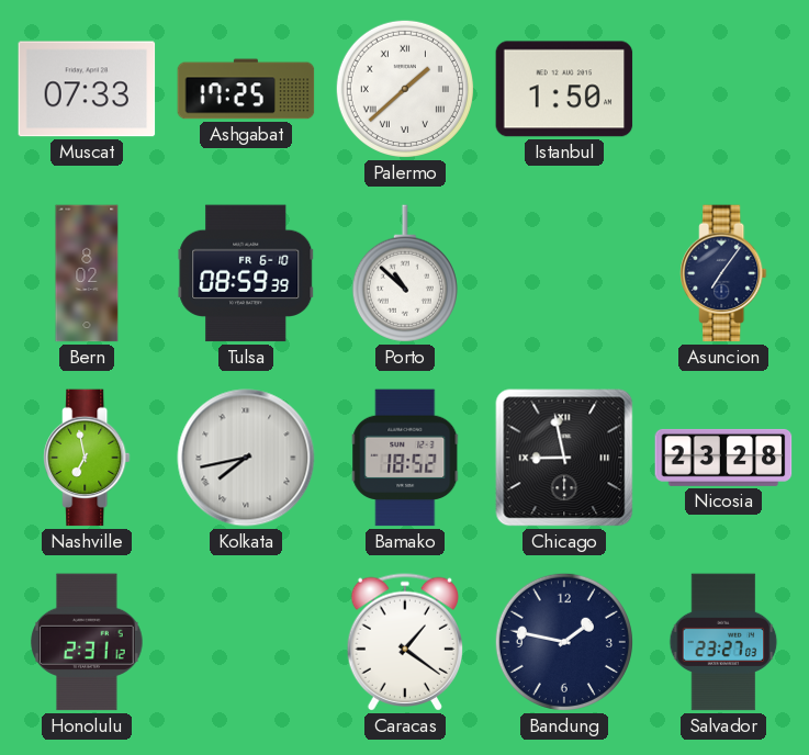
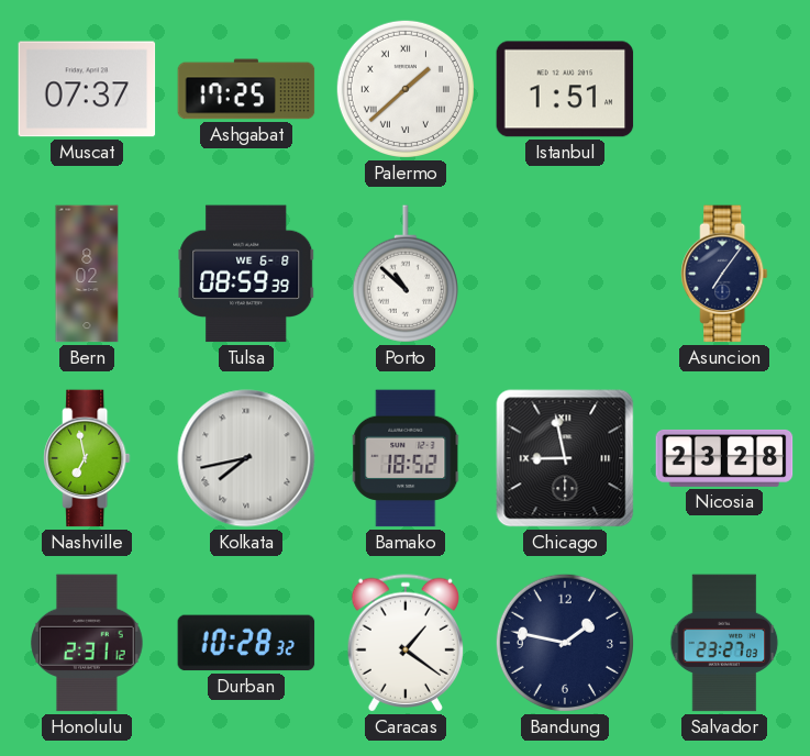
Muscat: 07:33 -> 07:37 (87, 89)
Istanbul: 1:50 -> 1:51 (565, 89)
Tulsa date: FR 6-10 -> WE 6-8 (246, 274)
Durban: none -> 10:28 (246, 643)
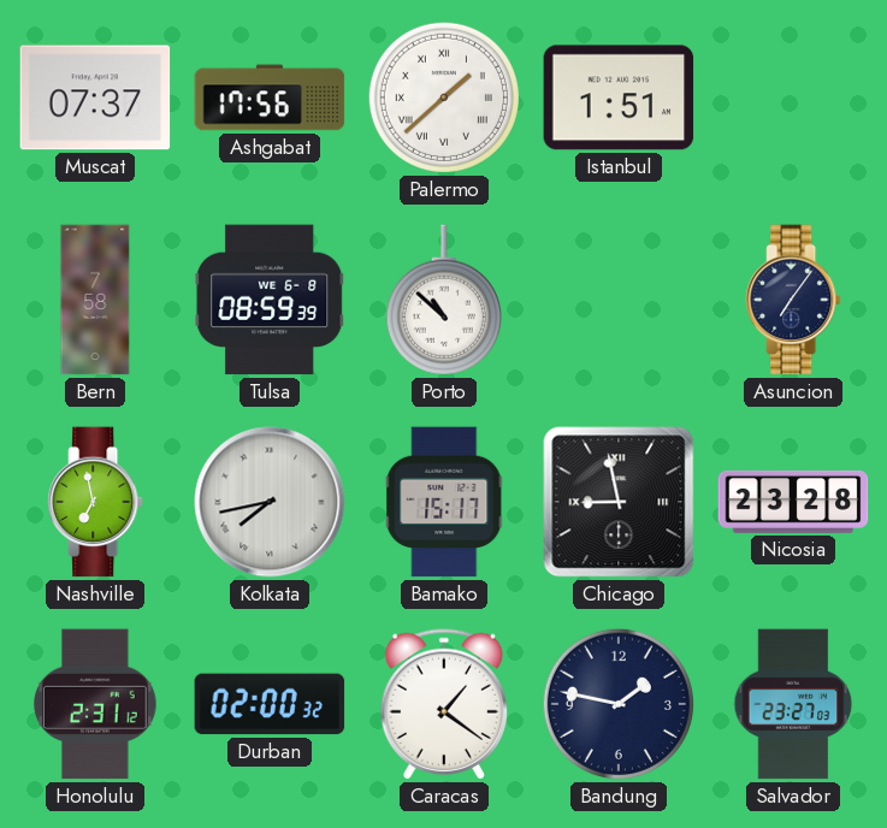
Ashgabat: 17:25 -> 17:56 (270, 97)
Bern: 8:02 -> 7:58 (95, 300)
Bamako: 18:52 -> 15:17 (444, 502)
Durban: 10:28 -> 02:00 (270, 704)
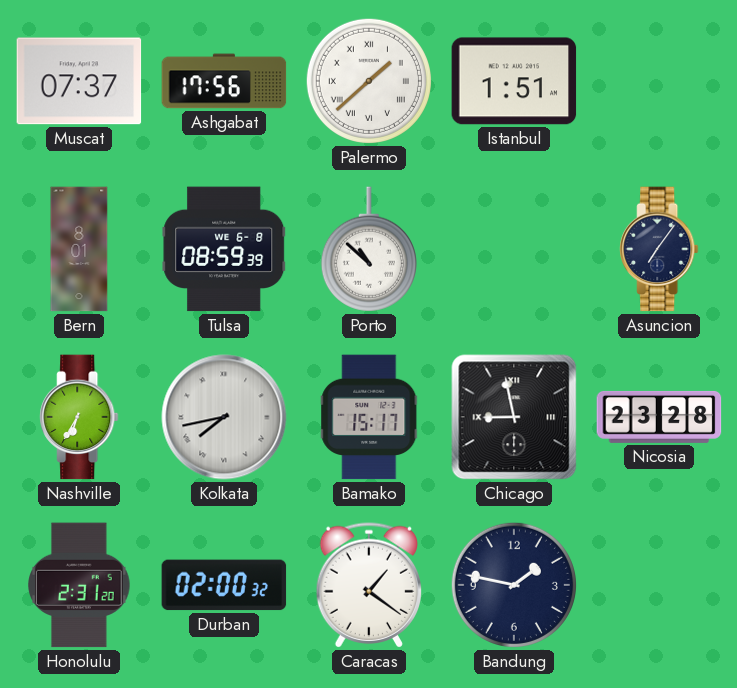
Bern: 7:58 -> 8:01 (79, 249)
Nashville: 6:58 -> 6:35 (79, 417)
Honolulu: 2:31:12 -> 2:31:20 (79, 585)
Salvador: 23:27 -> none (793, 704)
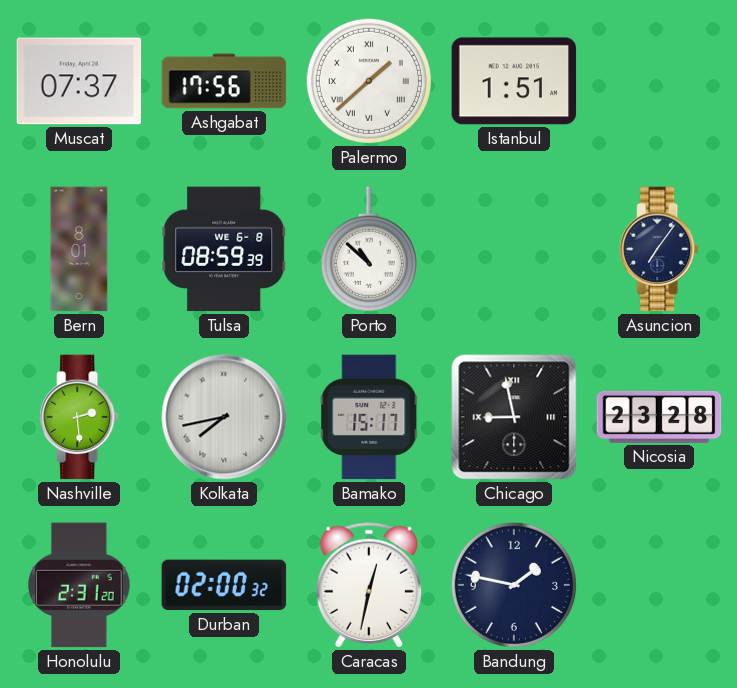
Nashville: 6:35 -> 2:29 (79, 417)
Caracas: 1:21 -> 12:32 (369, 585)
